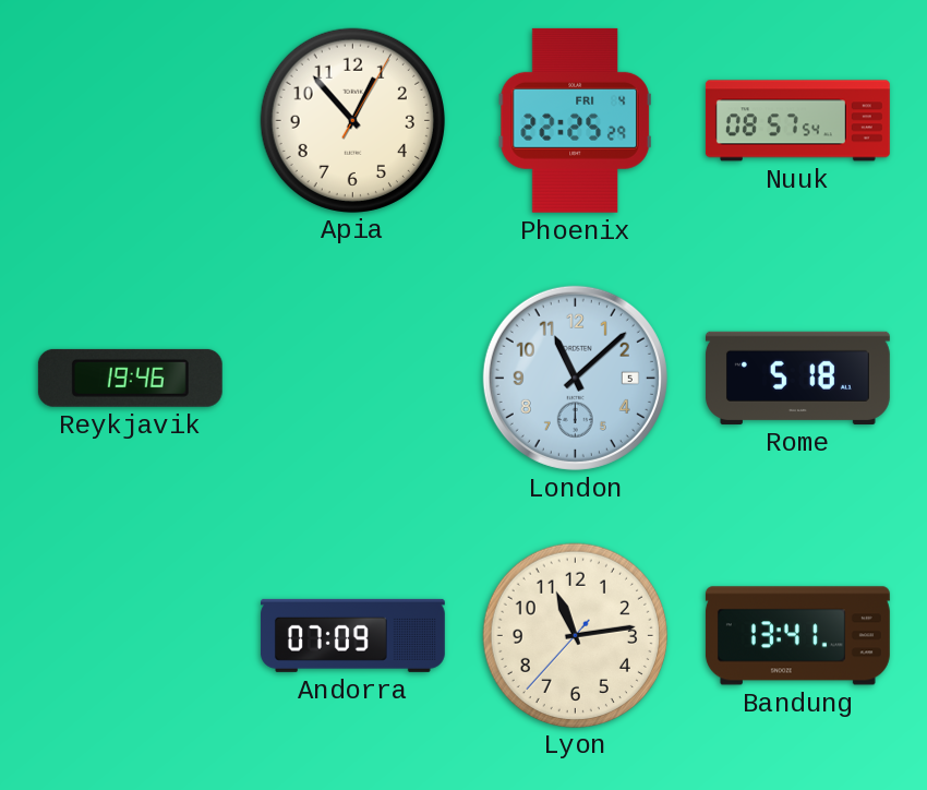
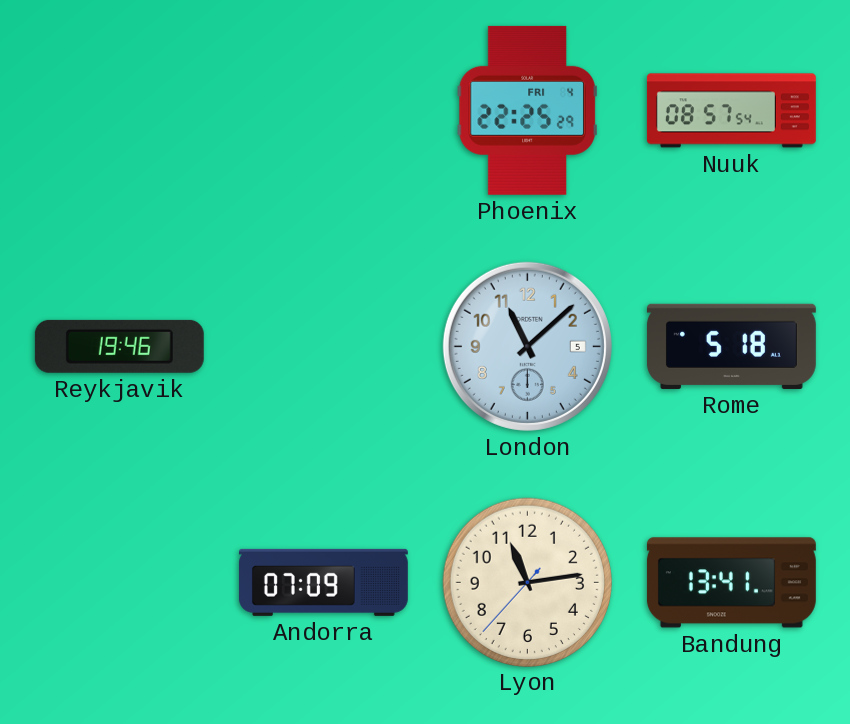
Apia: 12:53 -> none (352, 120)
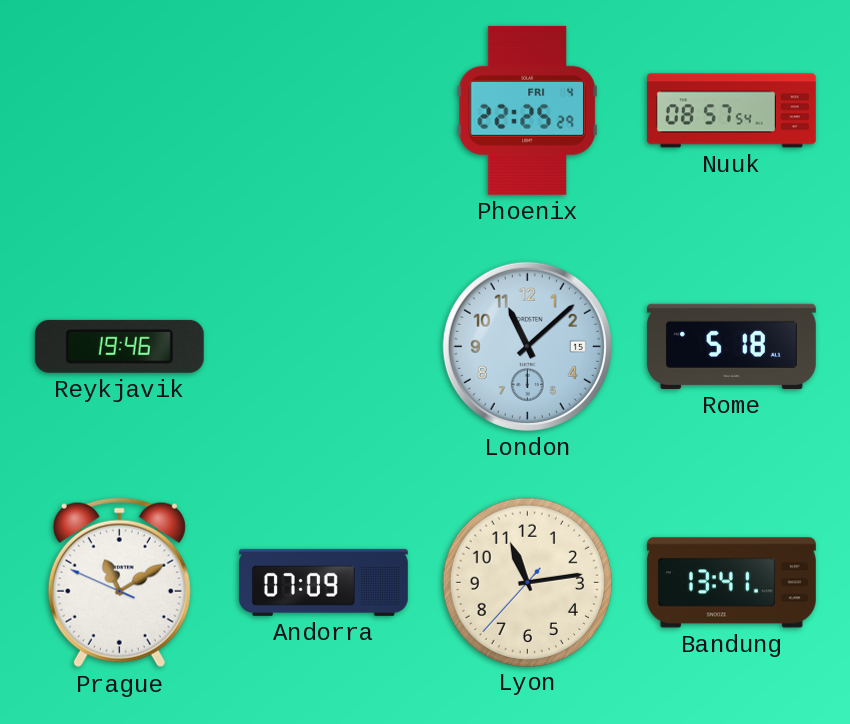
London date: 5 -> 15 (527, 346)
Prague: none -> 11:09 (119, 583)
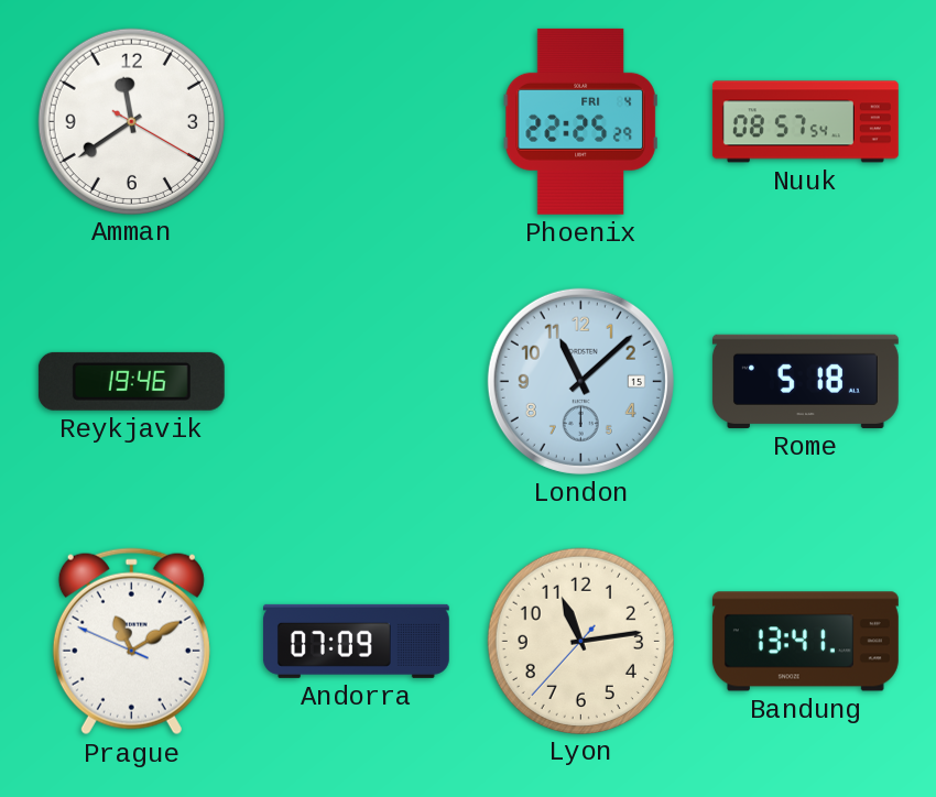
Amman: none -> 11:39 (131, 121)
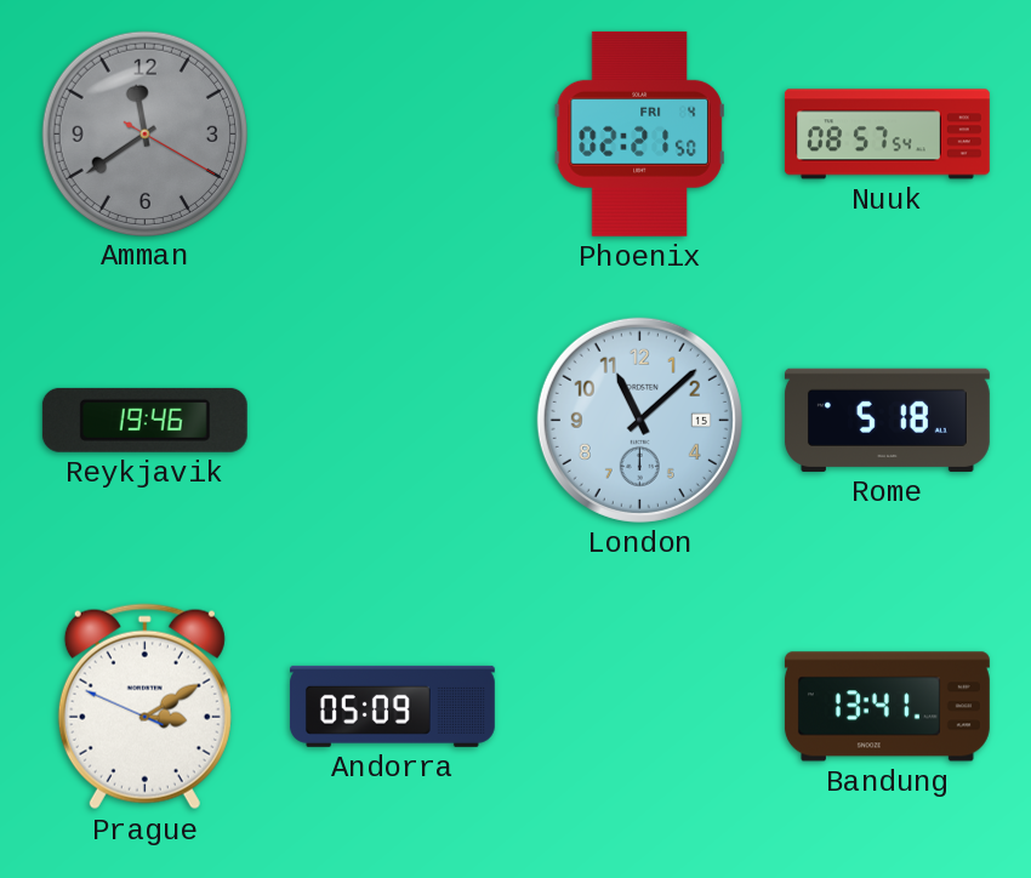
Amman dial: white -> grey (144, 133)
Phoenix: 22:25 -> 02:21 (639, 133)
Prague: 11:09 -> 3:09 (144, 707)
Andorra: 07:09 -> 05:09 (392, 706)
Lyon: 11:13 -> none (580, 641)
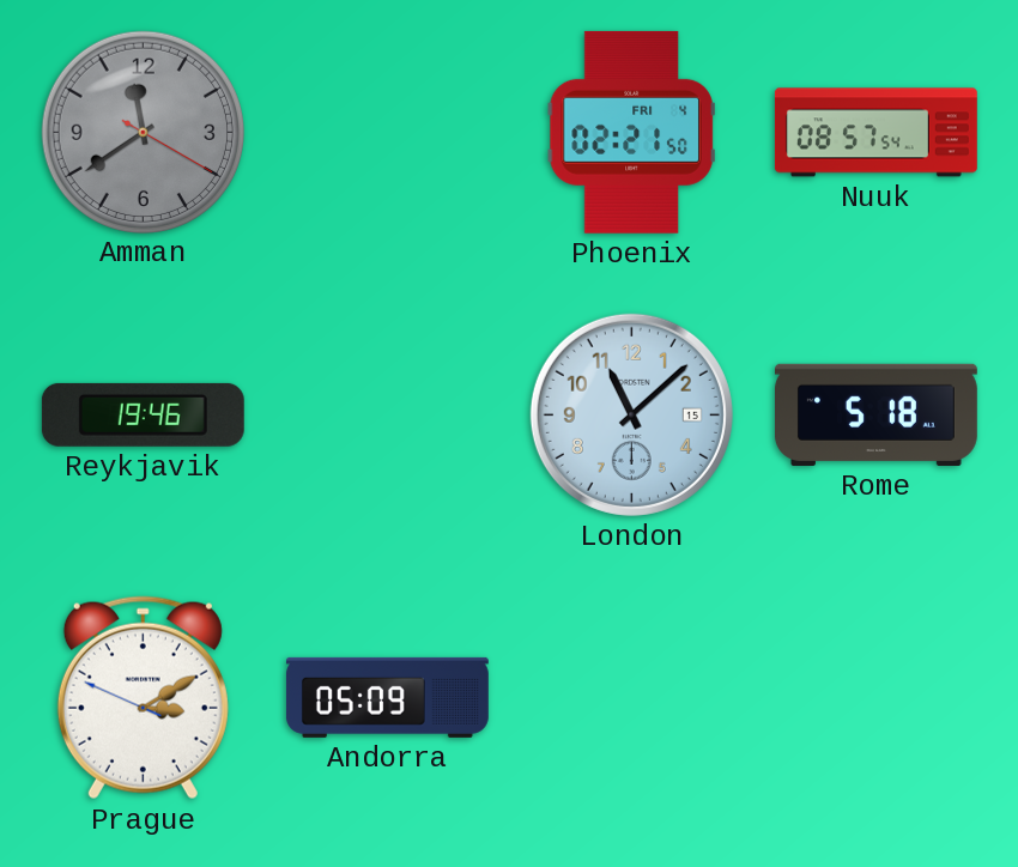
Bandung: 13:41 -> none (887, 707)
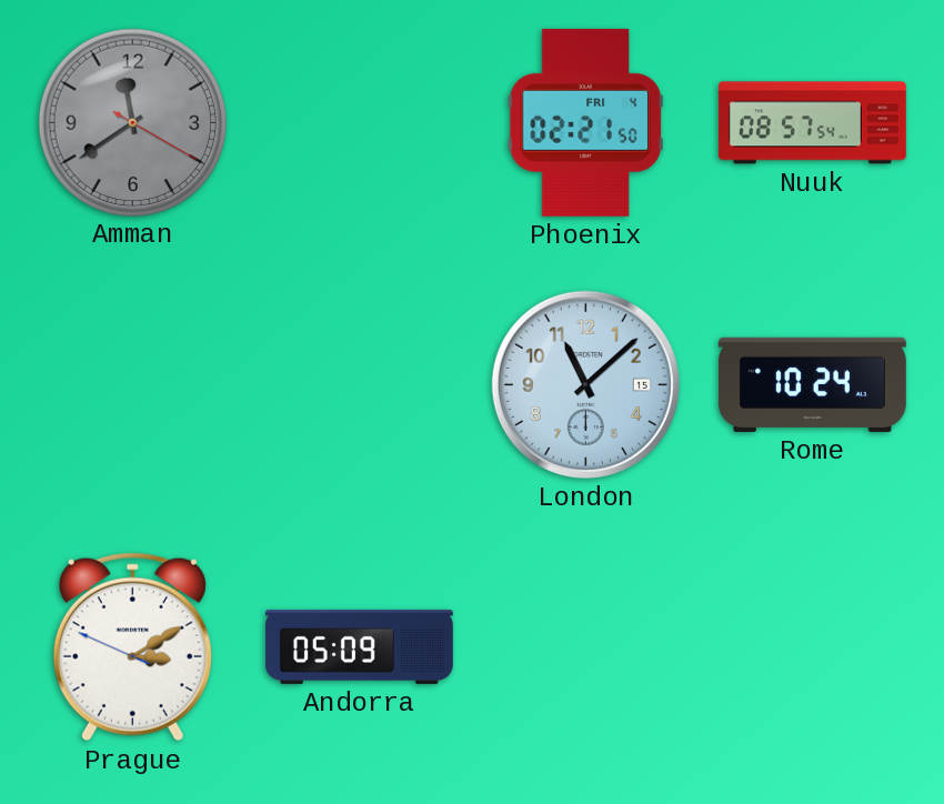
Reykjavik: 19:46 -> none (143, 414)
Rome: 5:18 -> 10:24 (812, 384)
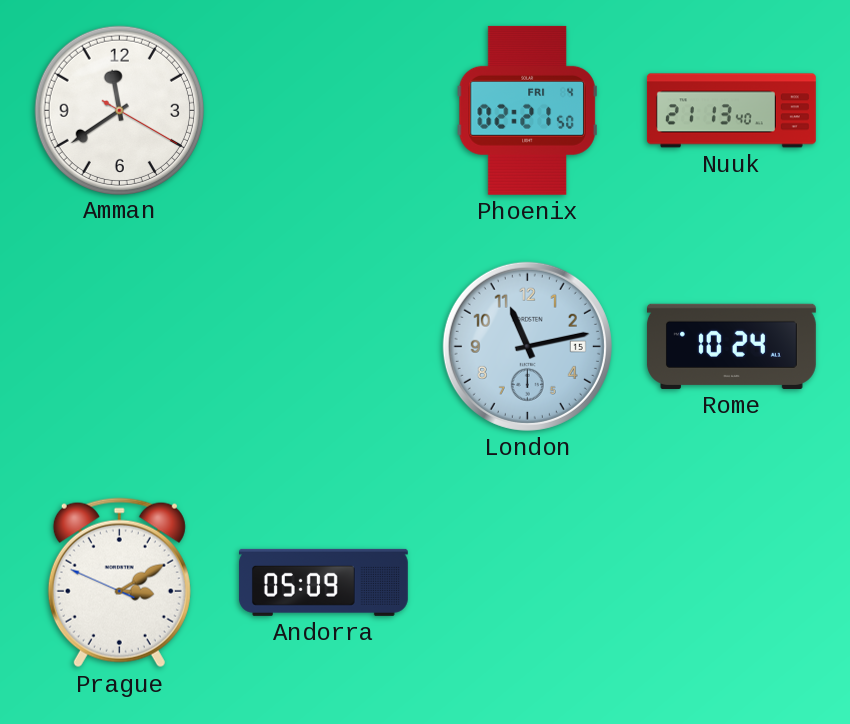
Amman dial: grey -> white (119, 110)
Nuuk: 08:57 -> 21:13 (731, 111)
London: 11:08 -> 11:13 (527, 346)
